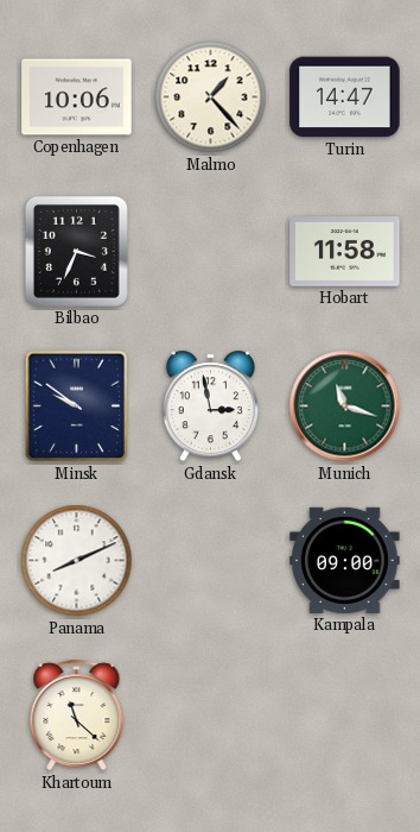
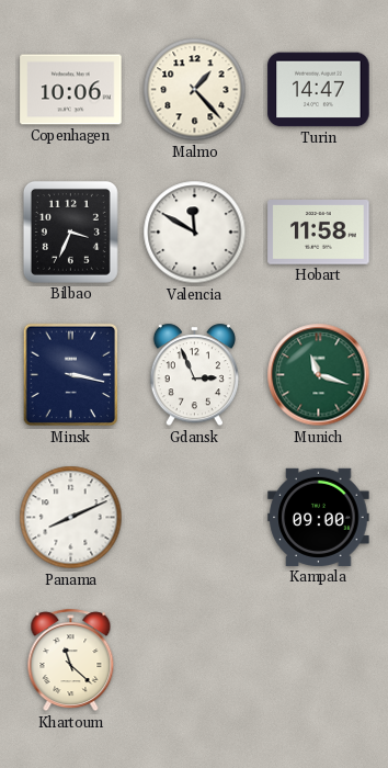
Valencia: none -> 11:50 (195, 233)
Minsk: 9:51 -> 3:17 (71, 375)
Gdansk: 2:58 -> 2:56 (194, 375)
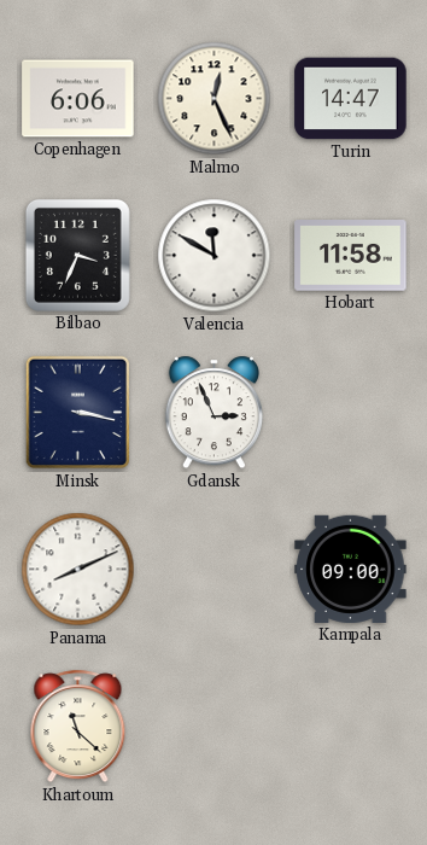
Copenhagen: 10:06 -> 6:06 (78, 99)
Malmo: 1:23 -> 12:26 (215, 99)
Munich: 11:18 -> none (319, 375)
